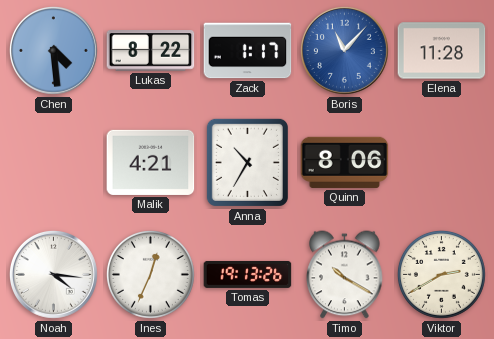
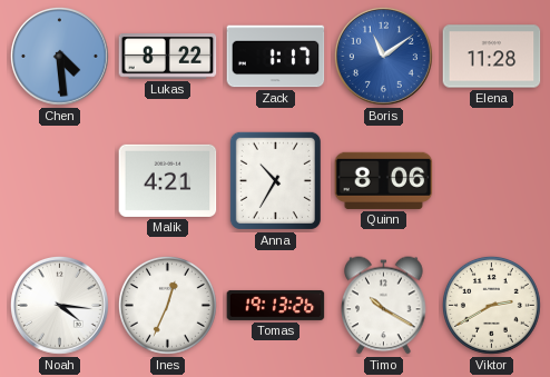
Boris: 11:07 -> 11:09 (383, 56)
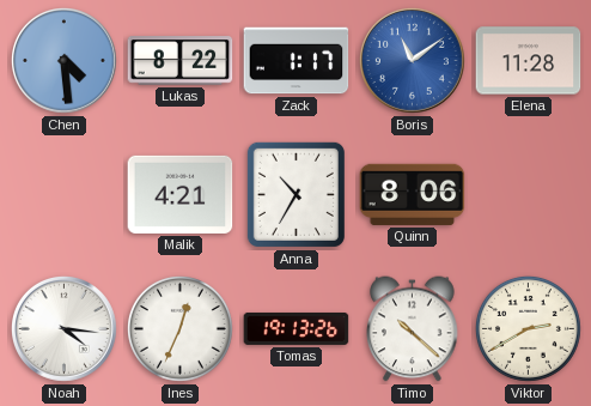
Timo: 10:20 -> 10:22 (413, 329)
